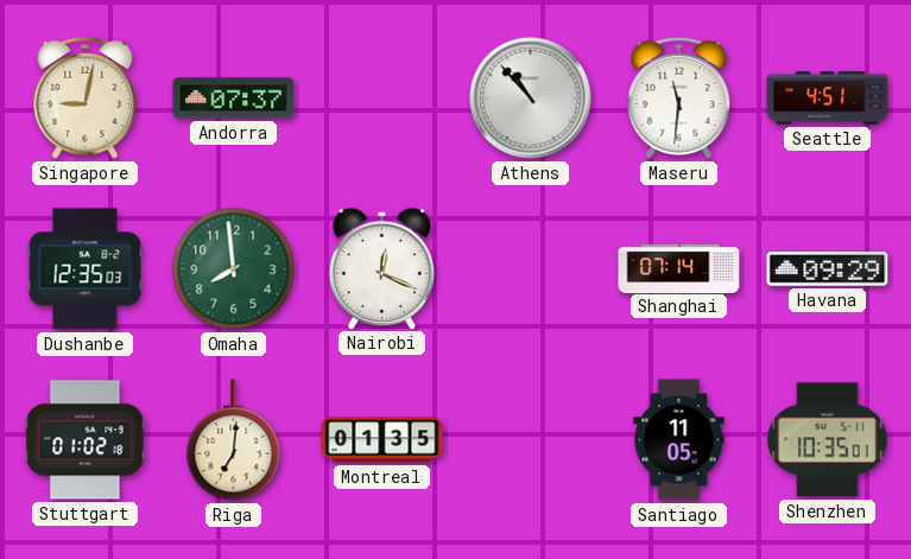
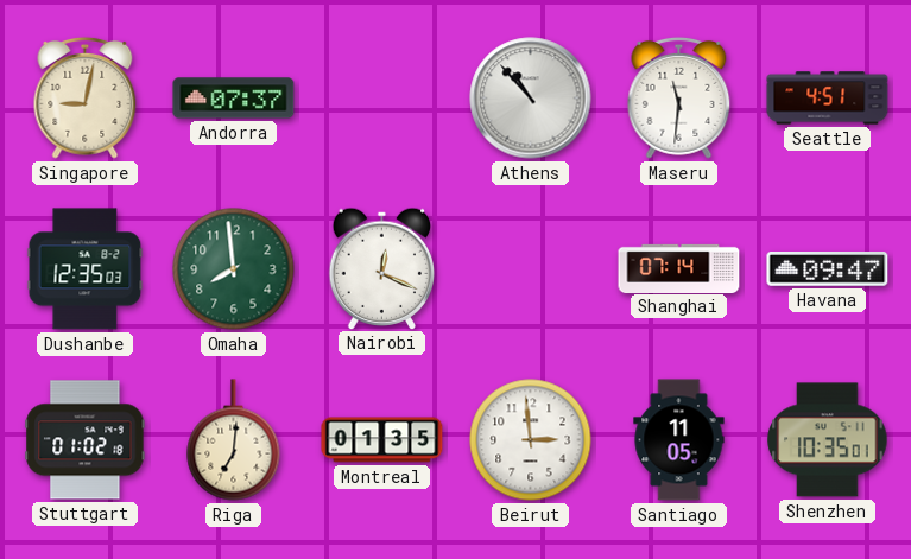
Havana: 09:29 -> 09:47 (828, 269)
Beirut: none -> 2:59 (531, 440)
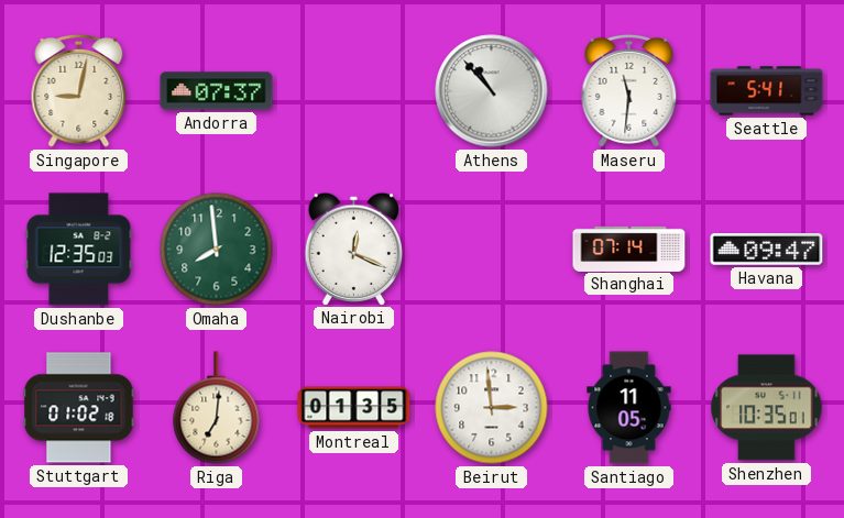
Seattle: 4:51 -> 5:41 (767, 91)
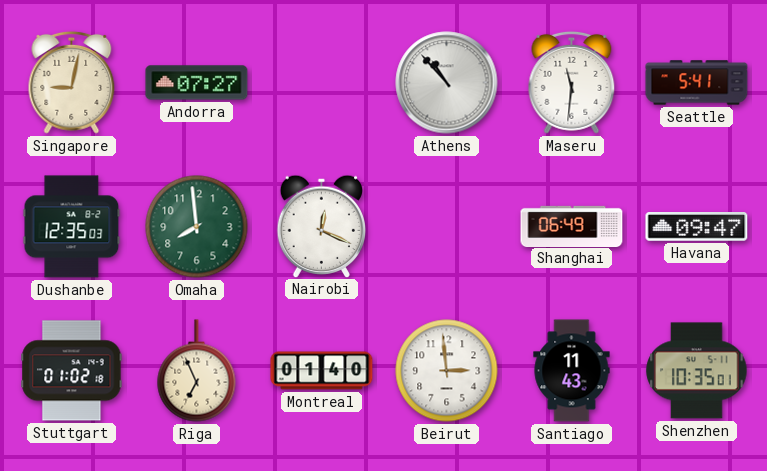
Andorra: 07:37 -> 07:27 (197, 83)
Shanghai: 07:14 -> 06:49 (572, 226)
Riga: 7:01 -> 6:56 (197, 371)
Montreal: 01:35 -> 01:40 (322, 371)
Santiago: 11:05 -> 11:43 (572, 371)
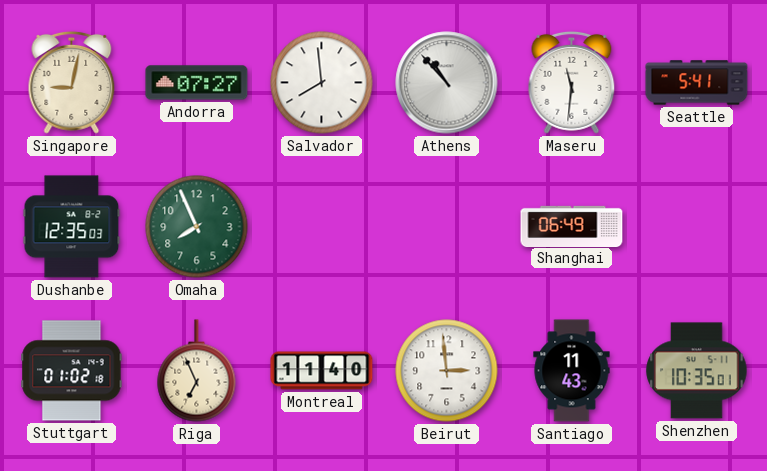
Salvador: none -> 7:59 (322, 83)
Omaha: 7:59 -> 7:56 (197, 227)
Nairobi: 12:19 -> none (321, 226)
Havana: 09:47 -> none (697, 227)
Montreal: 01:40 -> 11:40 (322, 371)
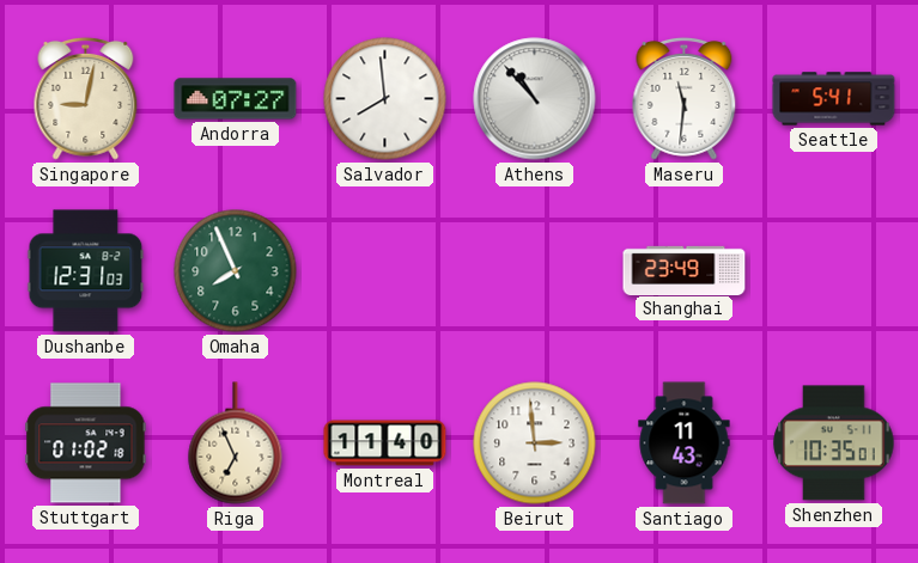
Dushanbe: 12:35 -> 12:31 (86, 271)
Shanghai: 06:49 -> 23:49 (685, 270)
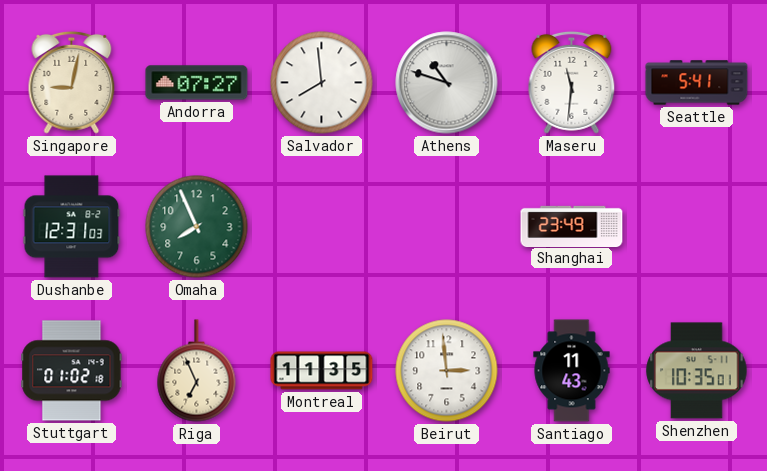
Athens: 10:53 -> 10:48 (447, 83)
Montreal: 11:40 -> 11:35 (322, 371)
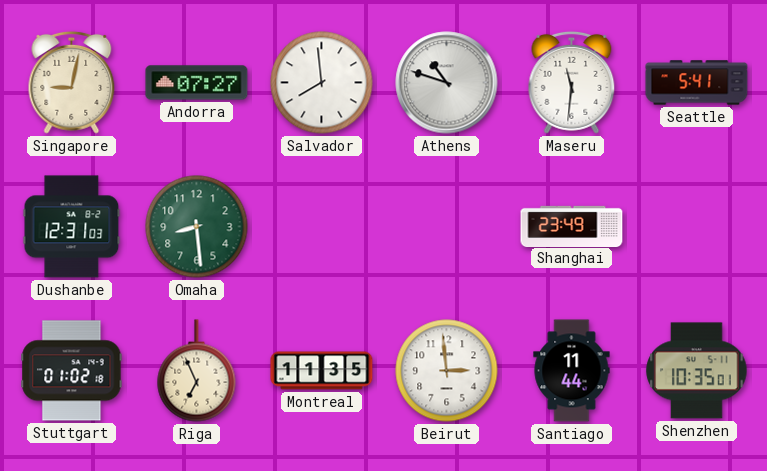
Omaha: 7:56 -> 8:29 (197, 227)
Santiago: 11:43 -> 11:44 (572, 371)
